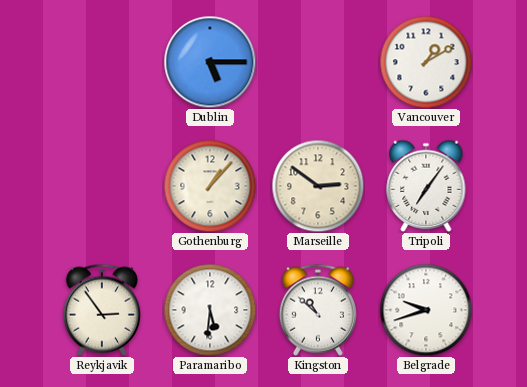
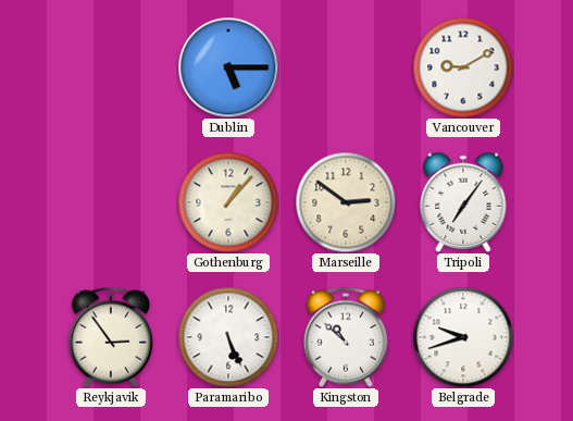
Vancouver: 1:10 -> 9:10 (463, 67)
Paramaribo: 5:31 -> 5:26 (228, 337)
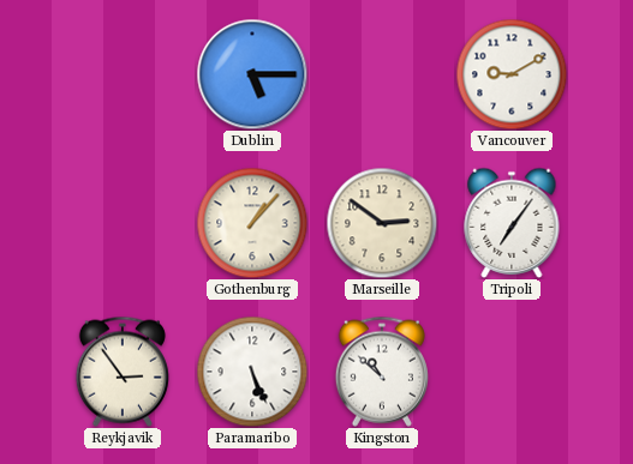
Belgrade: 9:42 -> none (463, 337)
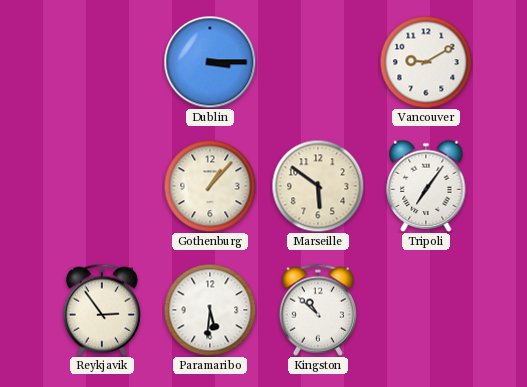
Dublin: 5:15 -> 3:15 (210, 62)
Marseille: 2:51 -> 5:51 (318, 186)
Paramaribo: 5:26 -> 5:31 (210, 310)
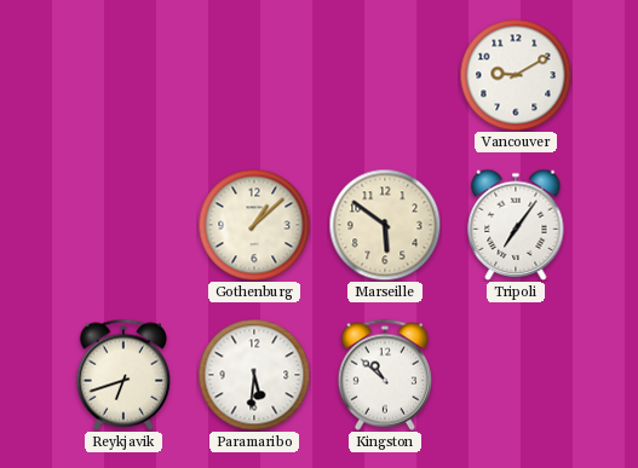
Dublin: 3:15 -> none (210, 62)
Gothenburg: 1:07 -> 1:08 (254, 225)
Reykjavik: 2:54 -> 6:42 (123, 375)
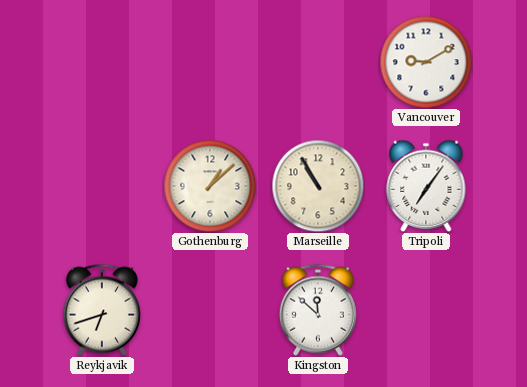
Marseille: 5:51 -> 10:55 (318, 186)
Paramaribo: 5:31 -> none (254, 375)
Kingston: 10:52 -> 11:52 (318, 310)
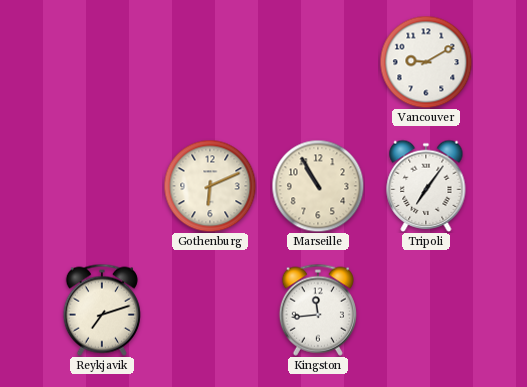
Gothenburg: 1:08 -> 6:11 (210, 186)
Reykjavik: 6:42 -> 7:12 (102, 310)
Kingston: 11:52 -> 11:44 (318, 310)
